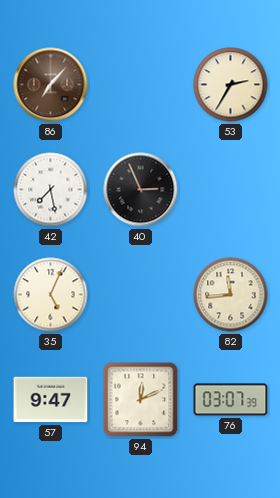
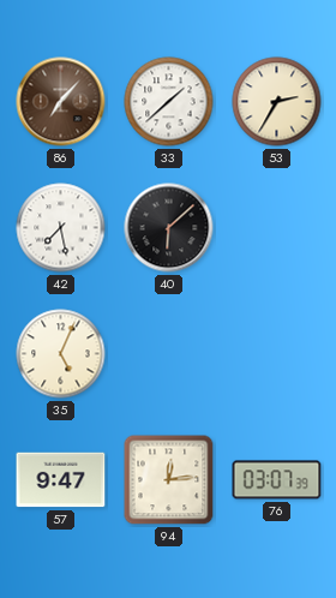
33: none -> 1:38 (169, 102)
40: 2:56 -> 6:08 (169, 228)
82: 11:44 -> none (231, 295)
94: 12:11 -> 12:14 (169, 480)
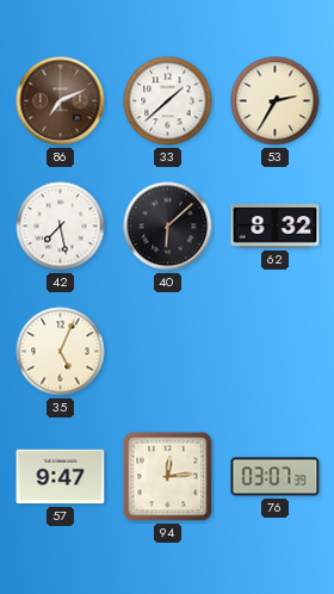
86: 7:07 -> 7:11 (61, 101)
62: none -> 8:32 (276, 227)
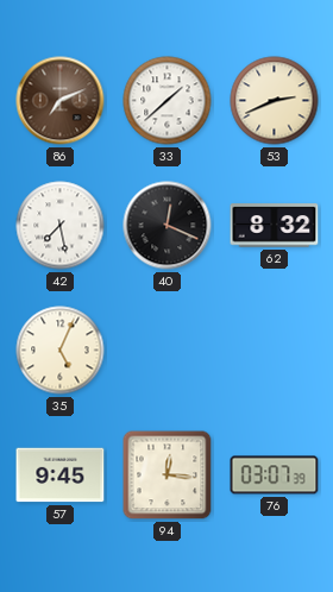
53: 2:35 -> 2:41 (275, 101)
40: 6:08 -> 12:19 (168, 226)
57: 9:47 -> 9:45 (61, 476)
94: 12:14 -> 12:16 (168, 476)
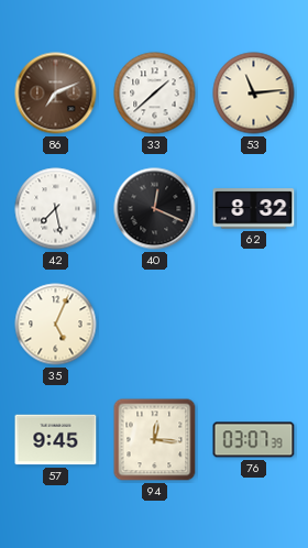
53: 2:41 -> 11:14 (254, 94)
